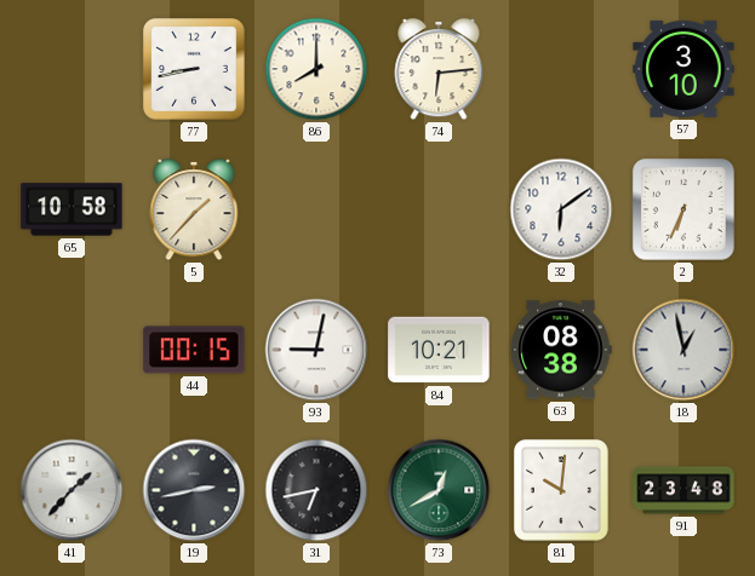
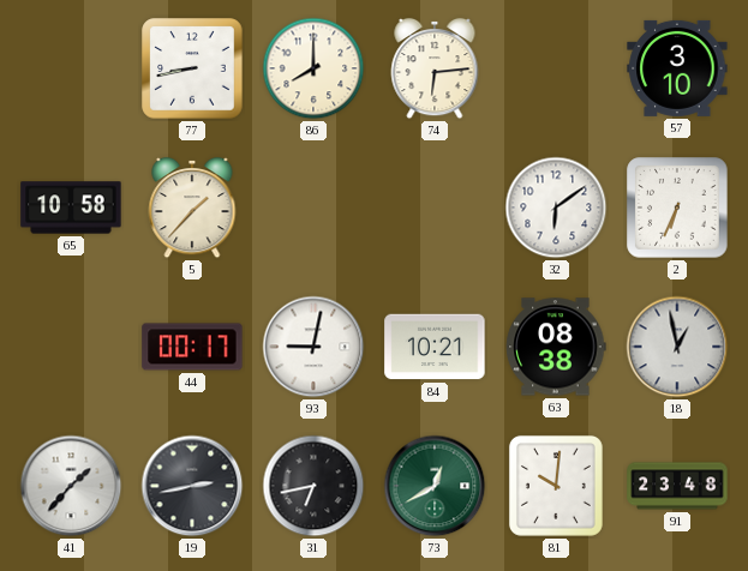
44: 00:15 -> 00:17 (192, 347)
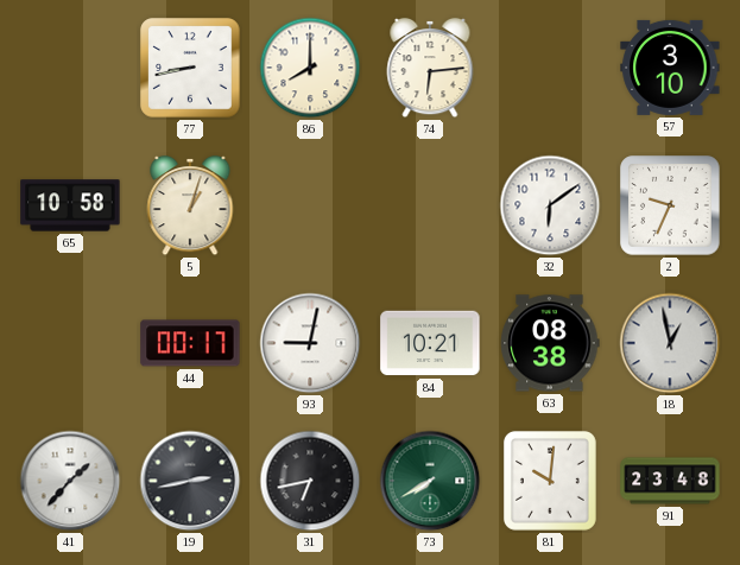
5: 1:37 -> 1:03 (190, 205)
2: 6:34 -> 9:34 (670, 205)
73: 12:40 -> 7:40 (430, 481)
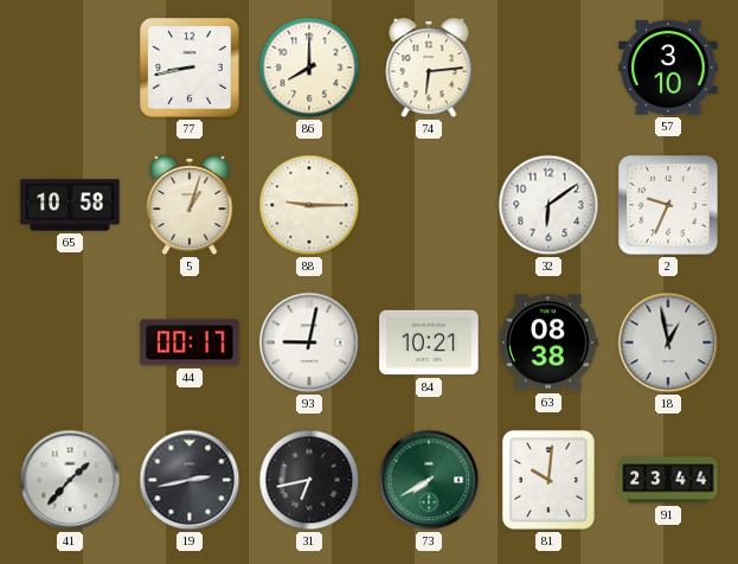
88: none -> 9:15 (309, 205)
91: 23:48 -> 23:44 (668, 480)
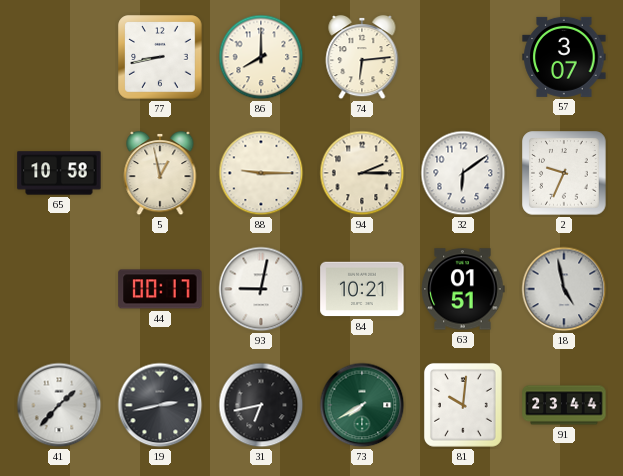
57: 3:10 -> 3:07 (564, 57)
5: 1:03 -> 12:58 (160, 173)
94: none -> 2:15 (362, 173)
63: 08:38 -> 01:51 (463, 289)
18: 12:58 -> 4:58 (564, 289)
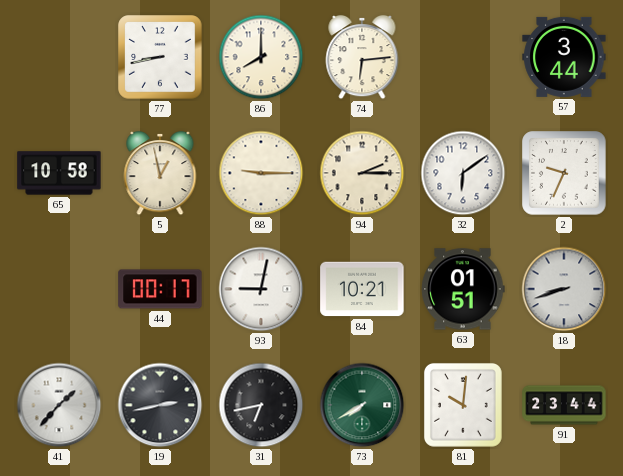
57: 3:07 -> 3:44 (564, 57)
18: 4:58 -> 8:42 (564, 289)
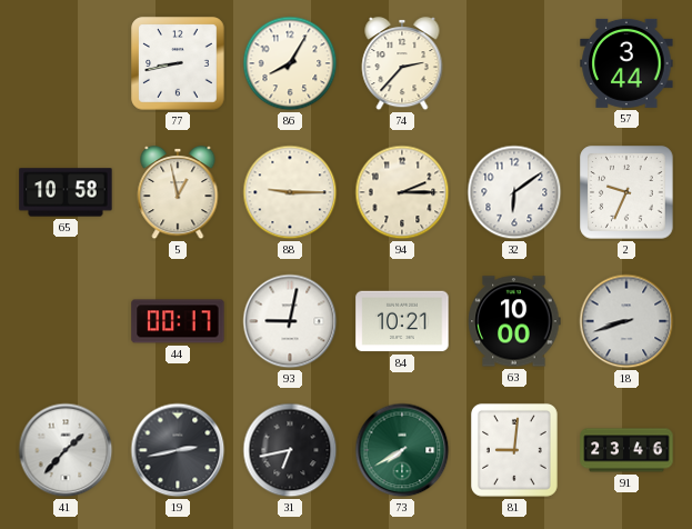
86: 8:00 -> 8:05 (290, 63)
74: 6:14 -> 2:37 (402, 63)
63: 01:51 -> 10:00 (514, 321)
81: 10:01 -> 9:01 (514, 450)
91: 23:44 -> 23:46 (626, 450)
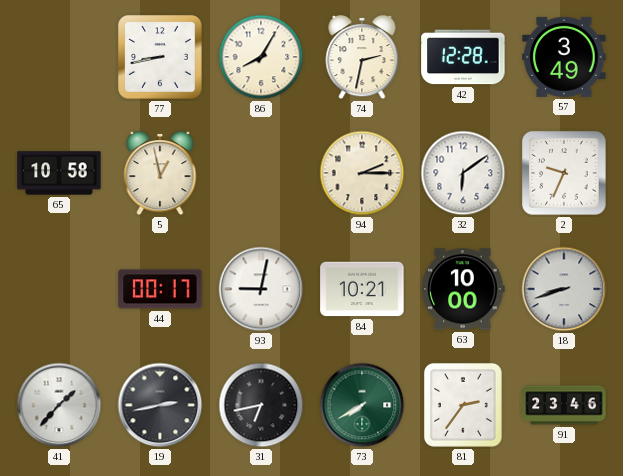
74: 2:37 -> 2:32 (362, 57)
42: none -> 12:28 (463, 57)
57: 3:44 -> 3:49 (564, 57)
88: 9:15 -> none (290, 192)
81: 9:01 -> 2:36 (463, 405)
